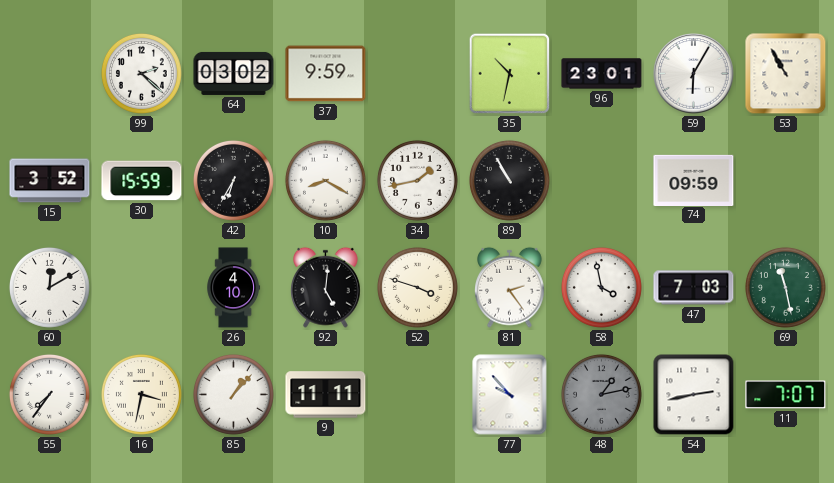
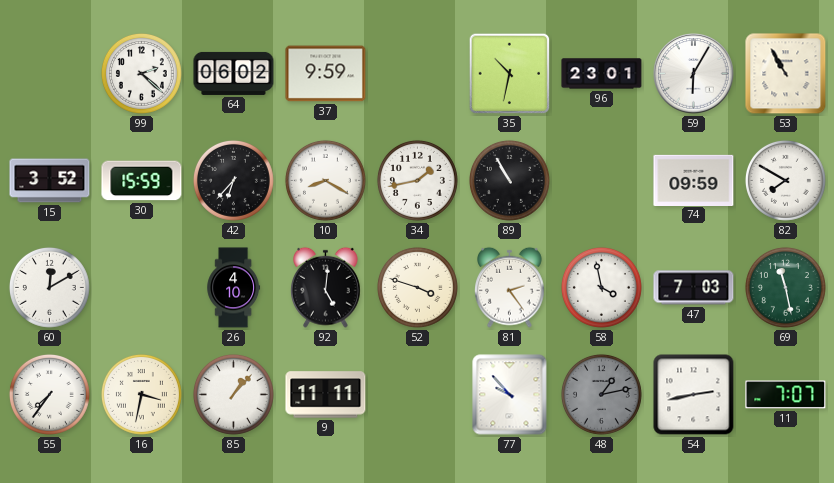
64: 03:02 -> 06:02 (234, 73)
42: 6:35 -> 6:37 (233, 180)
82: none -> 7:50 (785, 180)
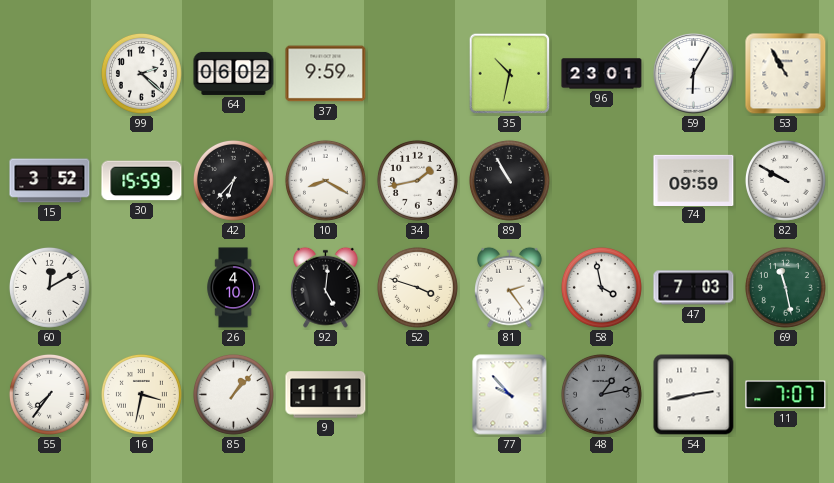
82: 7:50 -> 9:50 (785, 180)
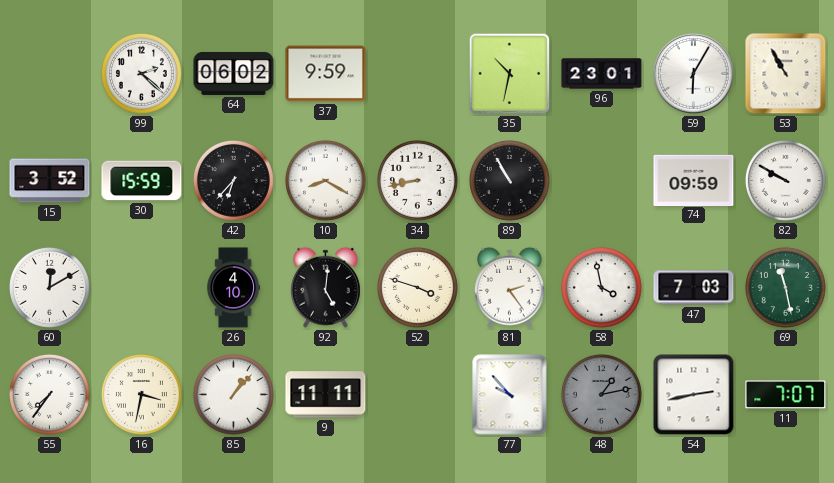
34: 1:43 -> 8:43 (417, 180)
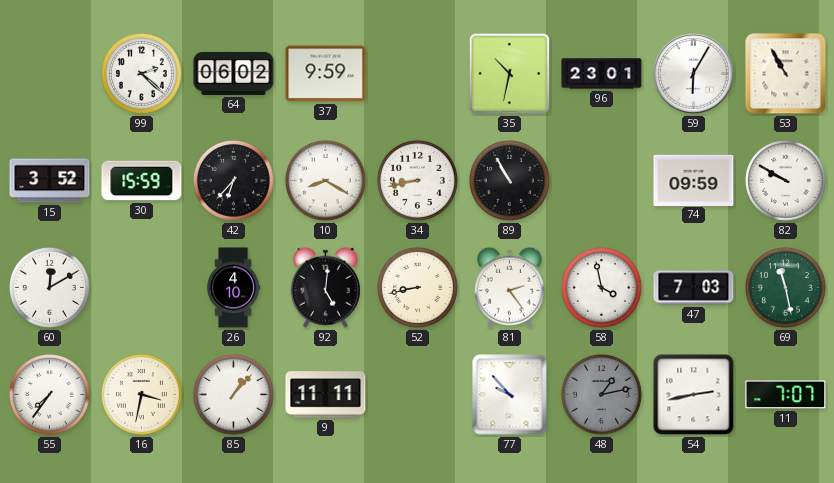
52: 3:48 -> 8:43 (417, 287)
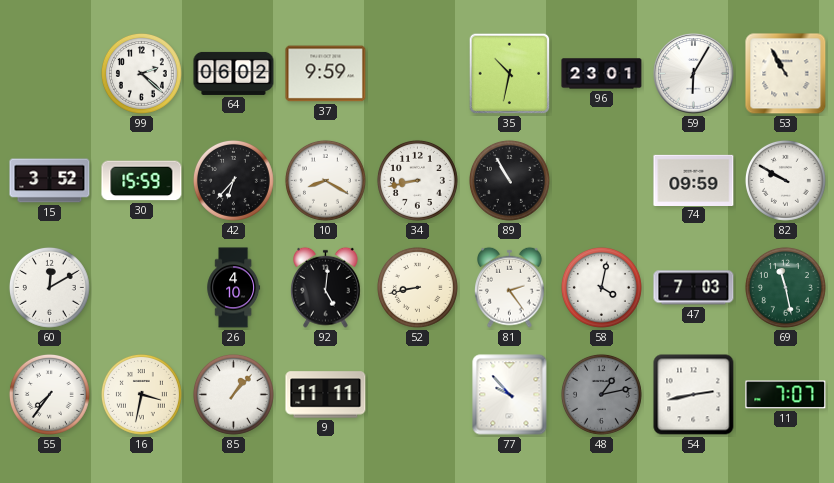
58: 3:58 -> 4:02 (601, 287)
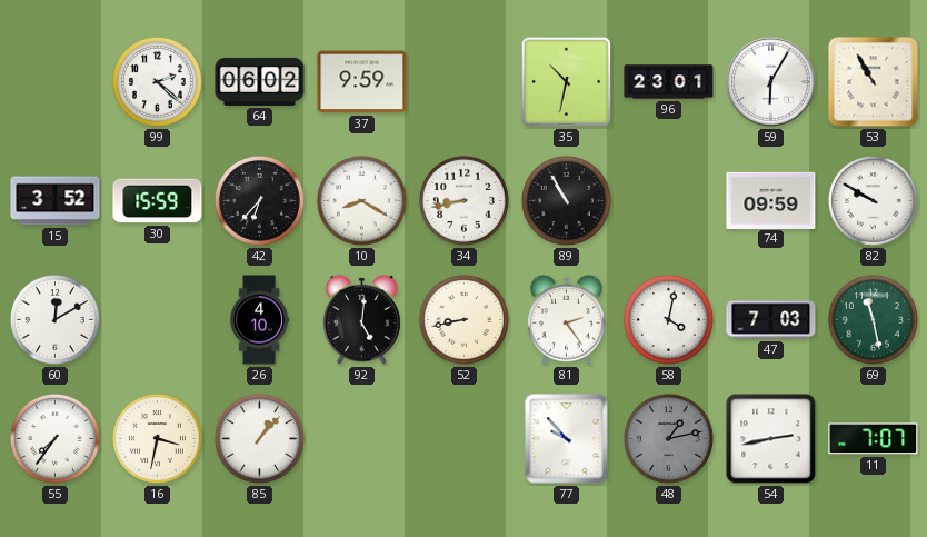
9: 11:11 -> none (326, 395)
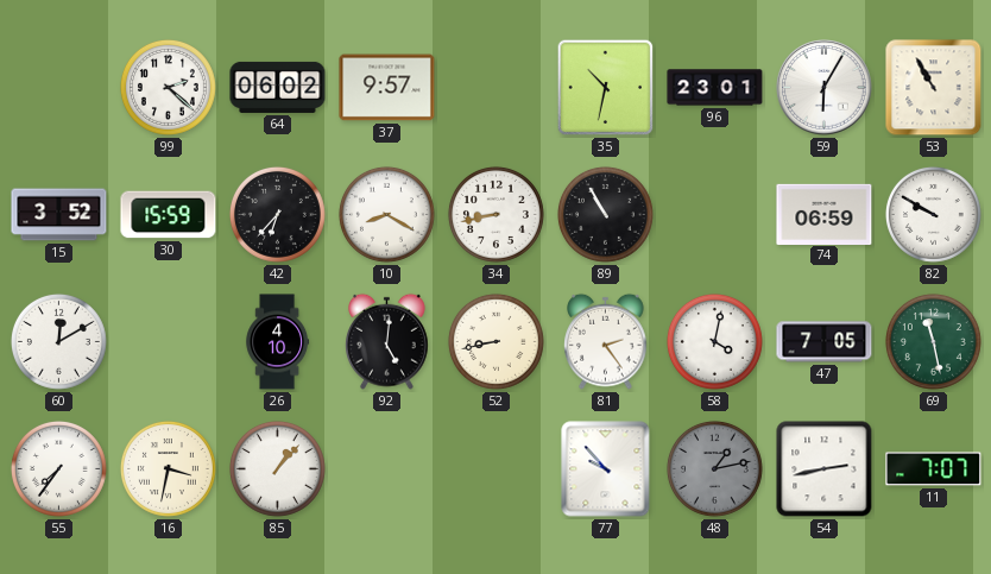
37: 9:59 -> 9:57 (387, 88)
74: 09:59 -> 06:59 (825, 214)
47: 7:03 -> 7:05 (825, 342)
